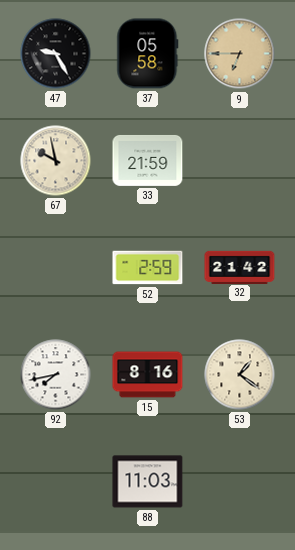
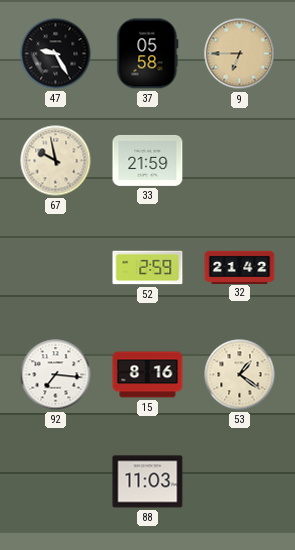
92: 7:43 -> 7:16 (56, 375)
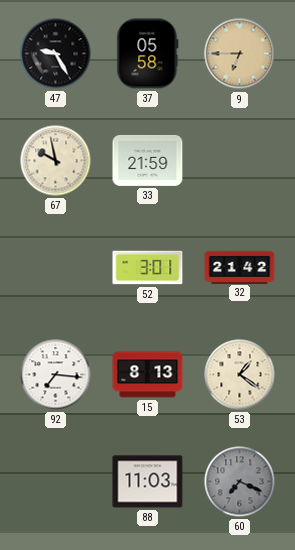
52: 2:59 -> 3:01 (148, 268)
15: 8:16 -> 8:13 (148, 375)
60: none -> 7:19 (240, 482)
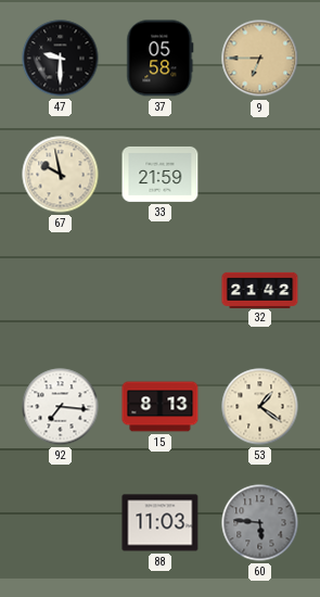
47: 9:25 -> 9:30 (61, 59)
52: 3:01 -> none (148, 268)
60: 7:19 -> 5:46 (260, 523)
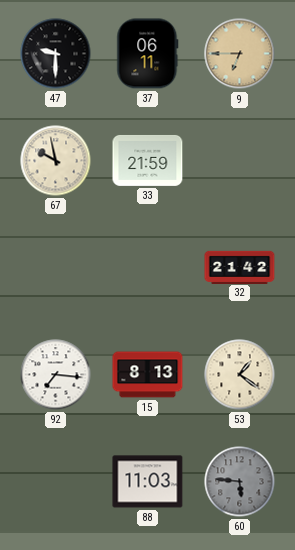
37: 05:58 -> 06:11 (148, 54)
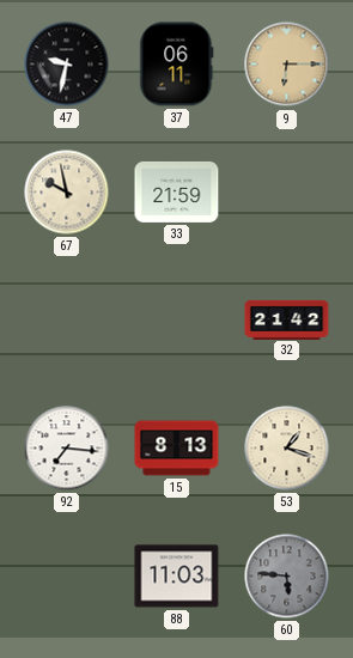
47: 9:30 -> 9:32 (67, 65)
9: 6:45 -> 6:15 (287, 65)
53: 1:21 -> 1:18 (287, 449)
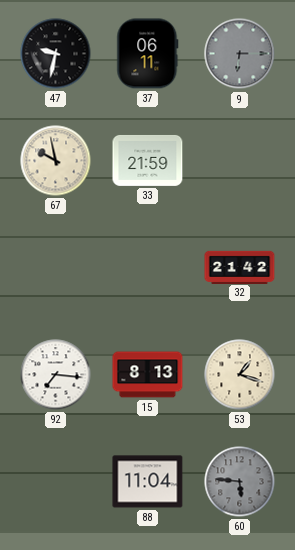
9 dial: champagne -> grey (240, 54)
88: 11:03 -> 11:04 (148, 482)
